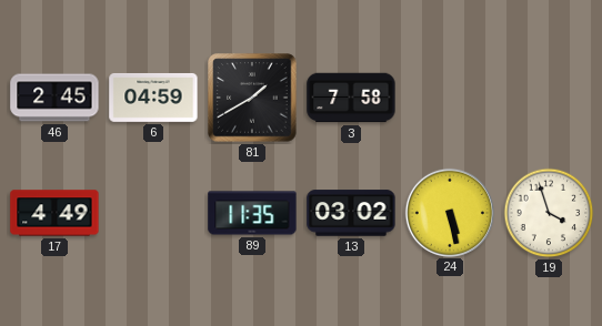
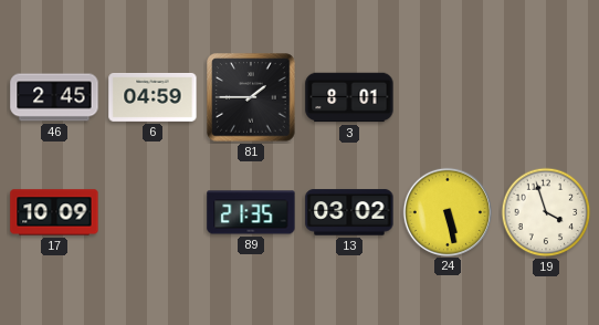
81: 1:40 -> 1:45 (251, 97)
3: 7:58 -> 8:01 (349, 97)
17: 4:49 -> 10:09 (54, 212)
89: 11:35 -> 21:35 (251, 212)
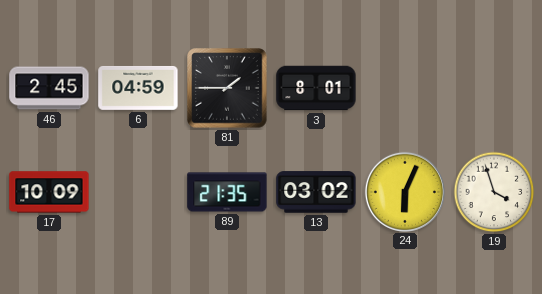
24: 5:28 -> 6:04 (404, 191)
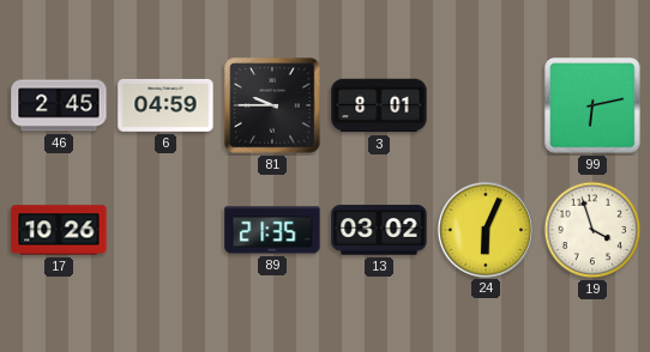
81: 1:45 -> 9:45 (272, 105)
99: none -> 6:13 (592, 105)
17: 10:09 -> 10:26 (59, 230)
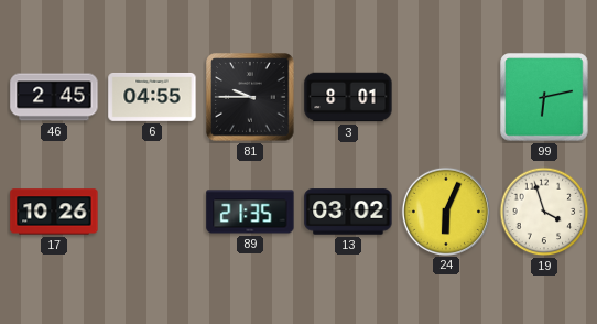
6: 04:59 -> 04:55 (152, 97)
